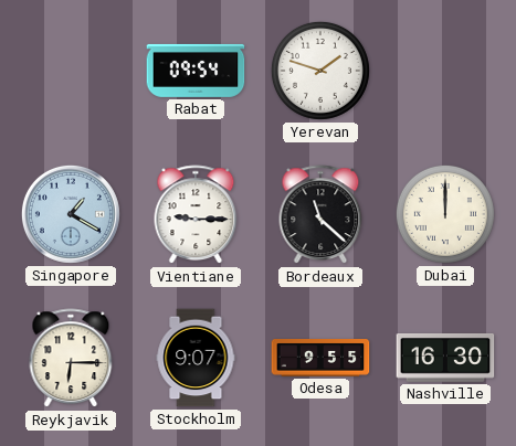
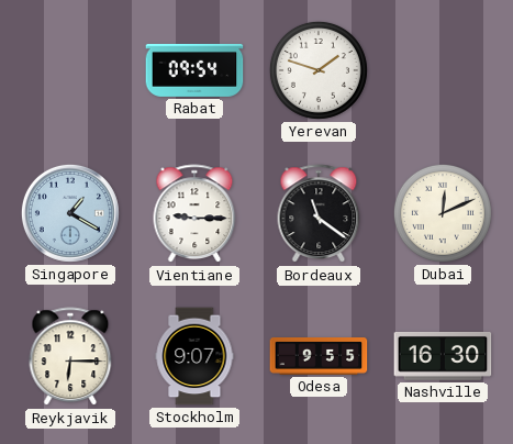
Bordeaux: 11:22 -> 11:21 (319, 214)
Dubai: 12:00 -> 12:11 (443, 213)
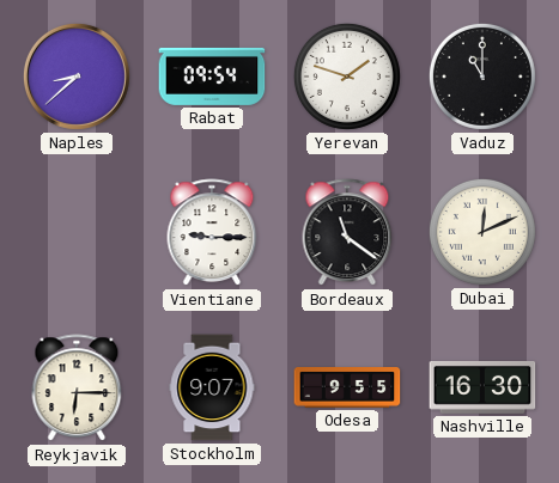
Naples: none -> 8:38 (77, 77)
Vaduz: none -> 11:00 (482, 77)
Singapore: 1:20 -> none (70, 213)
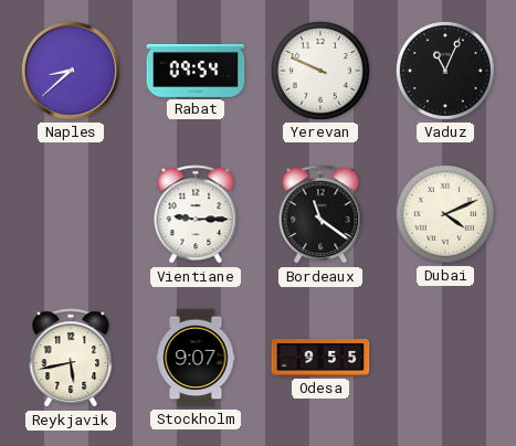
Yerevan: 1:48 -> 9:49 (320, 71)
Vaduz: 11:00 -> 11:04 (445, 71)
Dubai: 12:11 -> 4:11 (445, 214)
Reykjavik: 6:15 -> 5:43 (71, 359)
Nashville: 16:30 -> none (482, 389)
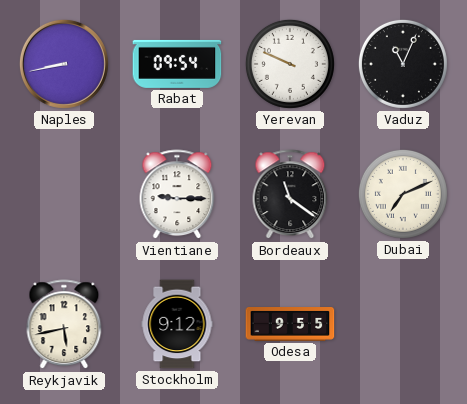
Naples: 8:38 -> 8:43 (64, 64)
Dubai: 4:11 -> 7:11 (403, 194)
Stockholm: 9:07 -> 9:12 (177, 324)
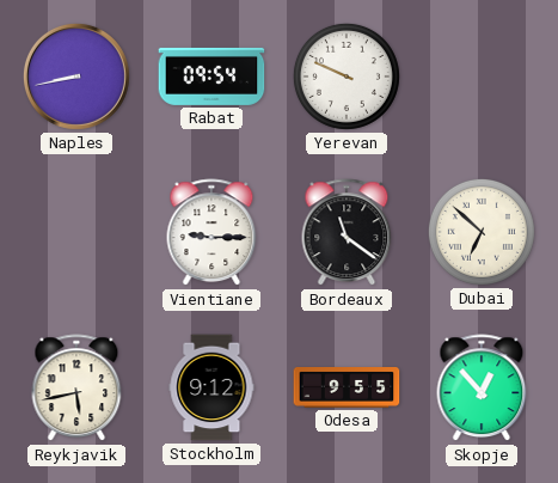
Vaduz: 11:04 -> none (403, 64)
Dubai: 7:11 -> 6:52 (482, 232)
Skopje: none -> 12:53 (482, 389)
